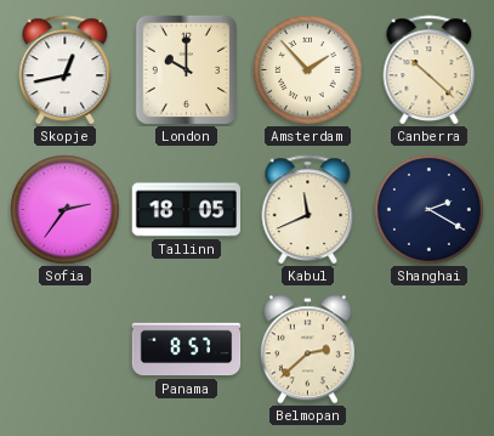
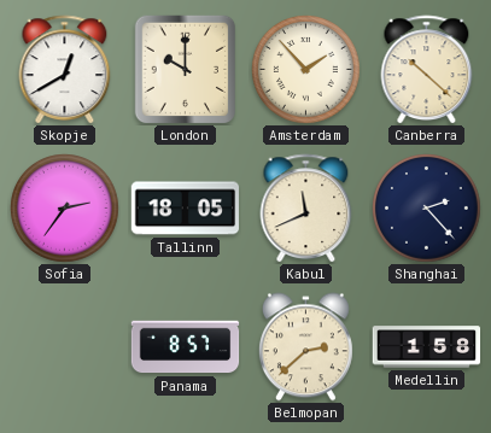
Skopje: 12:43 -> 12:40 (65, 70)
Shanghai: 2:20 -> 2:23 (427, 209)
Medellin: none -> 1:58 (427, 347)
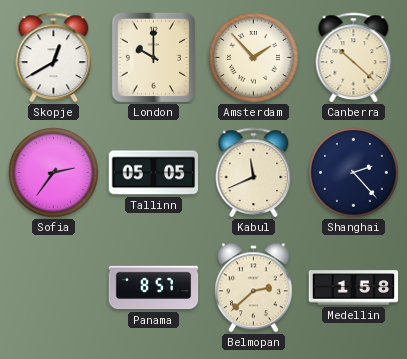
Tallinn: 18:05 -> 05:05 (154, 173)
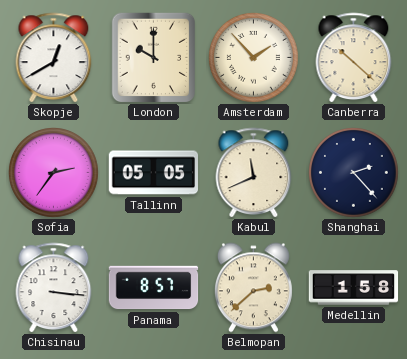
Chisinau: none -> 3:16 (54, 288)
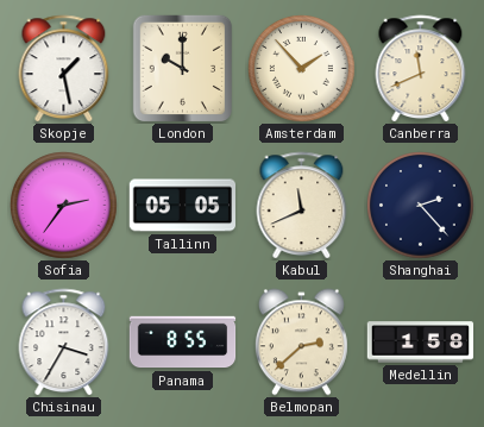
Skopje: 12:40 -> 1:28 (64, 69)
Canberra: 10:22 -> 11:41 (421, 69)
Chisinau: 3:16 -> 3:35 (64, 343)
Panama: 8:57 -> 8:55 (183, 343)
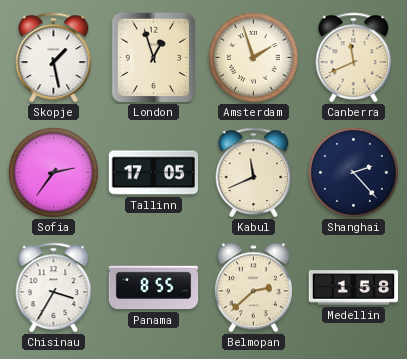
London: 10:00 -> 12:57 (154, 58)
Amsterdam: 1:53 -> 1:57 (254, 58)
Tallinn: 05:05 -> 17:05 (154, 173)
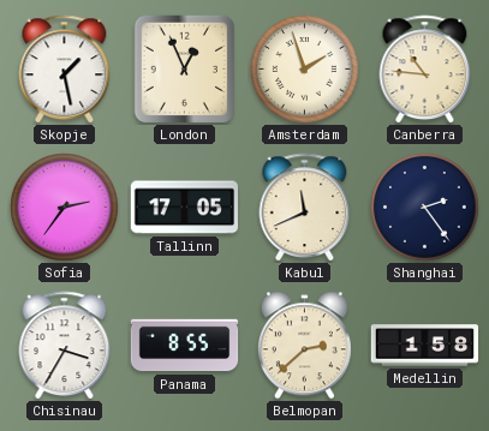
London: 12:57 -> 12:56 (185, 70)
Canberra: 11:41 -> 10:46 (425, 70)
Shanghai: 2:23 -> 2:24 (425, 208)
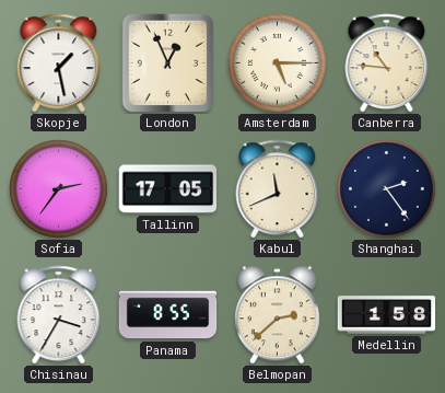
Amsterdam: 1:57 -> 5:15 (278, 63)
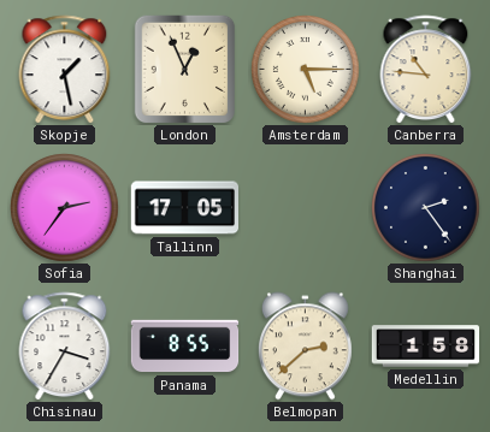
Kabul: 11:41 -> none (278, 189)
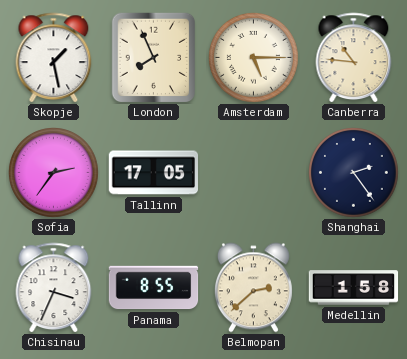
London: 12:56 -> 7:56 (154, 58)
Chisinau: 3:35 -> 3:34 (54, 288)
